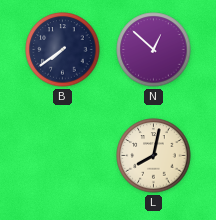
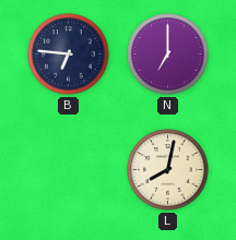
B: 7:39 -> 6:46 (69, 55)
N: 12:52 -> 7:00 (168, 55)
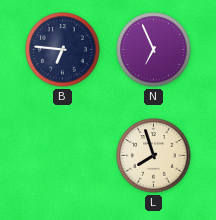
N: 7:00 -> 6:56 (154, 50)
L: 8:02 -> 7:57 (154, 156)
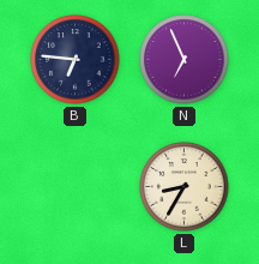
L: 7:57 -> 8:35 (185, 187)
